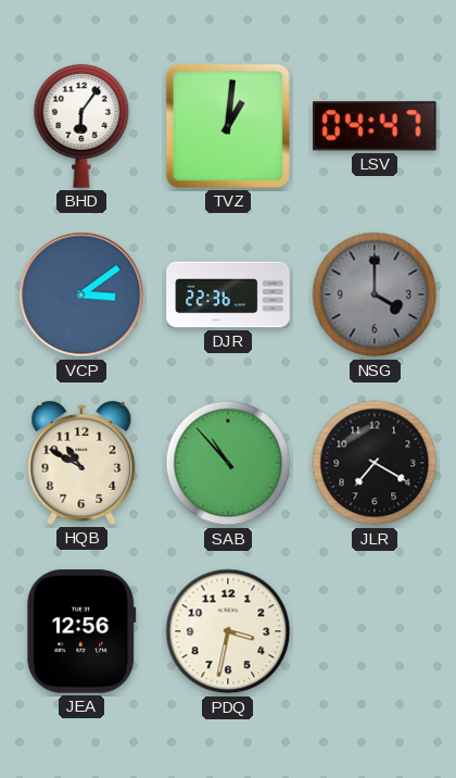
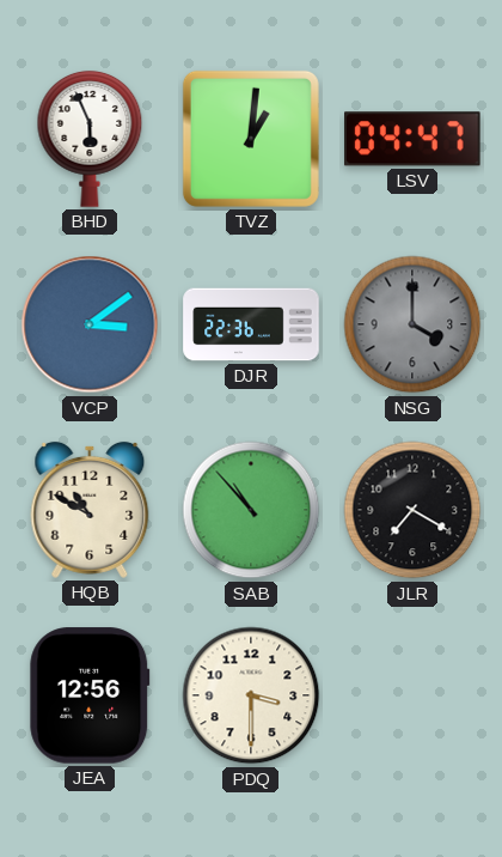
BHD: 6:06 -> 5:56 (90, 139)
PDQ: 3:32 -> 3:30 (251, 695)
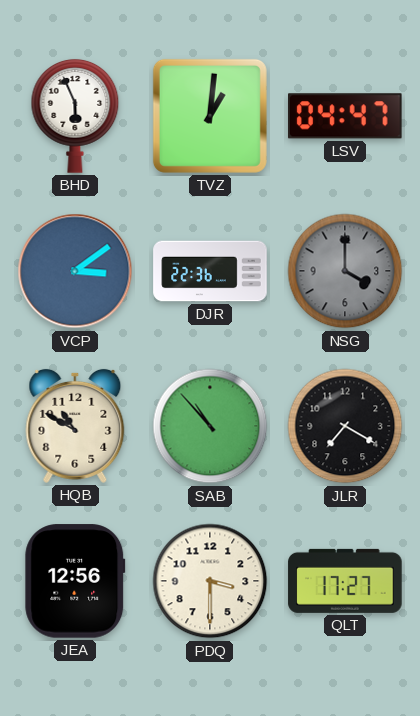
QLT: none -> 17:27 (345, 581)
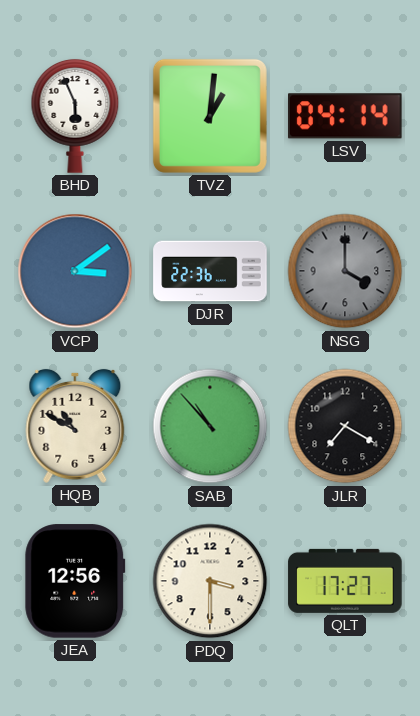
LSV: 04:47 -> 04:14 (346, 116)
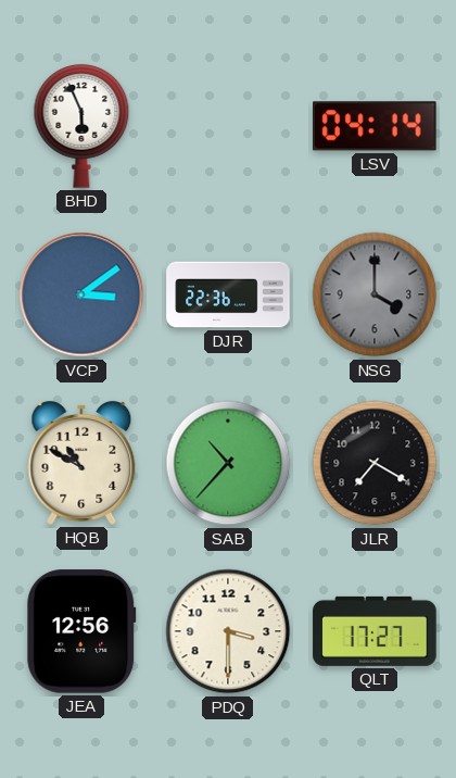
TVZ: 1:01 -> none (210, 116)
SAB: 10:53 -> 10:37 (228, 463)
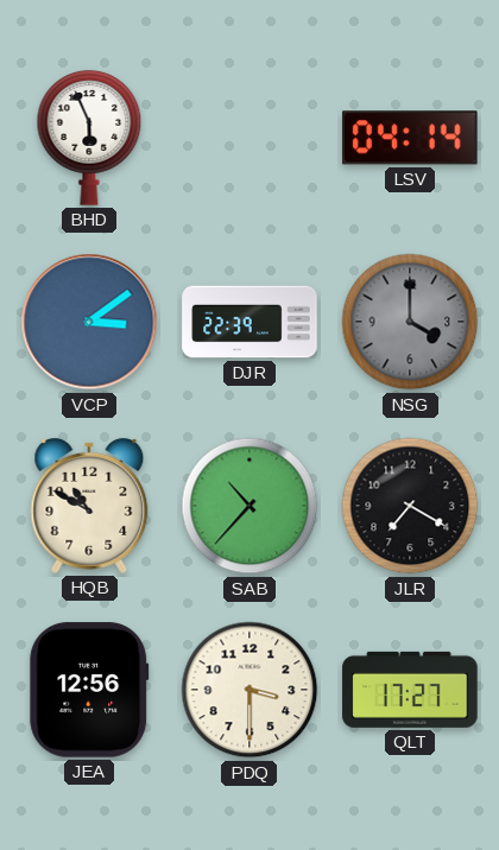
DJR: 22:36 -> 22:39 (249, 322)
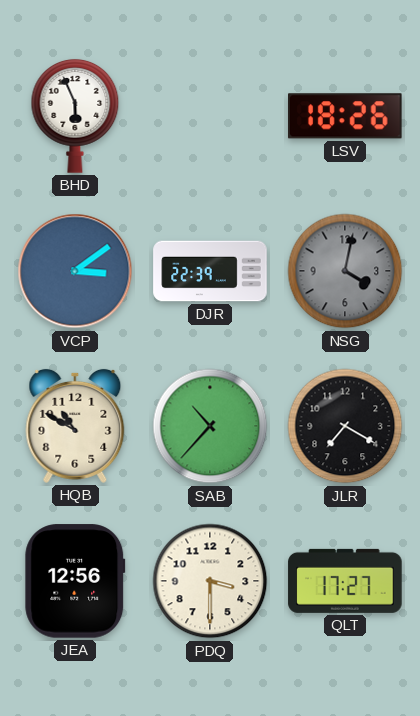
LSV: 04:14 -> 18:26 (346, 116)
NSG: 4:00 -> 4:02 (345, 271)
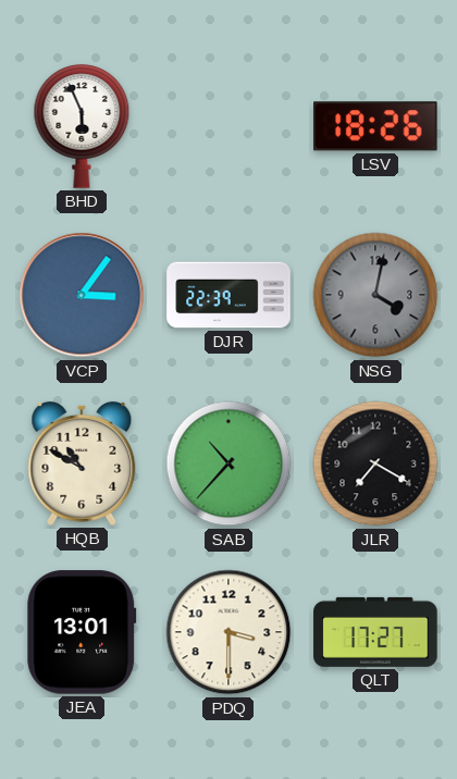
VCP: 3:09 -> 3:06 (82, 295)
JEA: 12:56 -> 13:01 (82, 632)
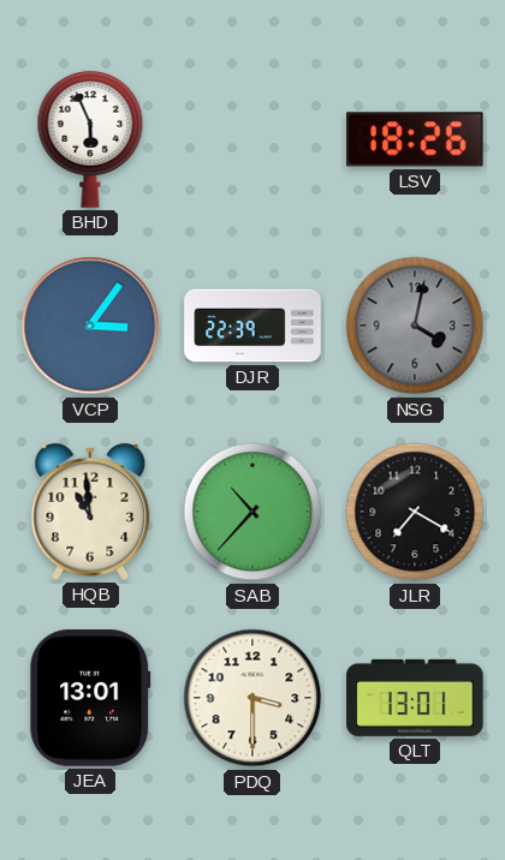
HQB: 10:50 -> 10:59 (90, 512)
QLT: 17:27 -> 13:01 (415, 698)
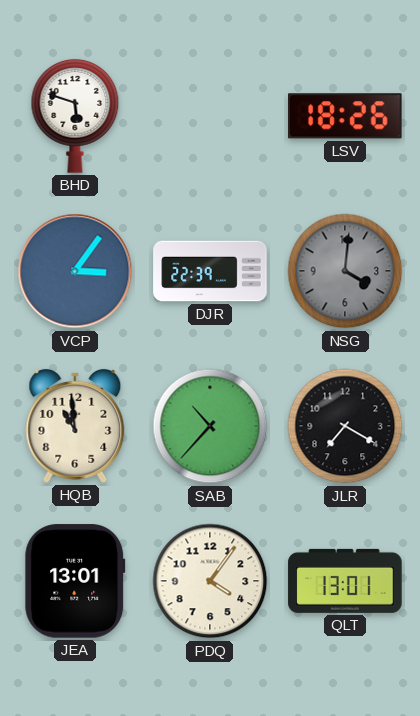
BHD: 5:56 -> 5:48 (75, 116)
NSG: 4:02 -> 4:01 (345, 271)
PDQ: 3:30 -> 4:06 (210, 581)
